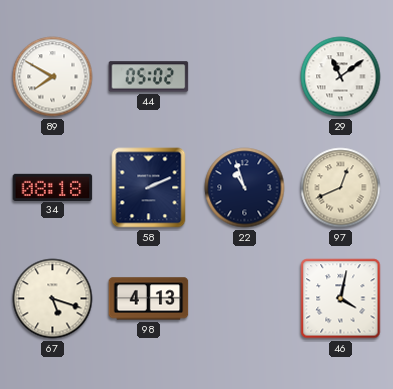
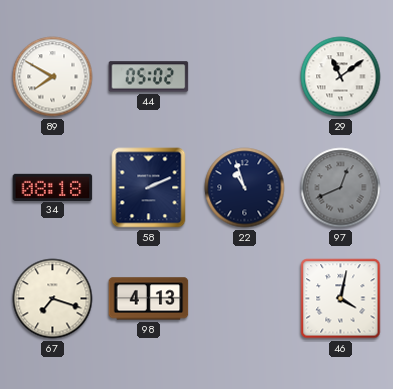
97 dial: cream -> grey (341, 188)
67: 5:18 -> 7:18 (53, 299)
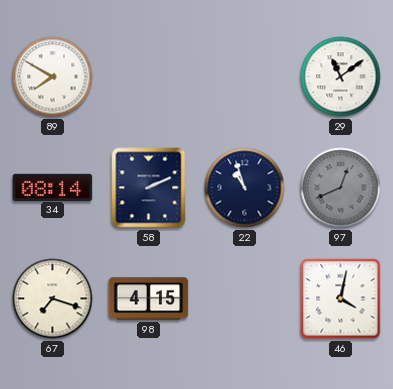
44: 05:02 -> none (149, 77)
34: 08:18 -> 08:14 (53, 187)
98: 4:13 -> 4:15 (149, 299)
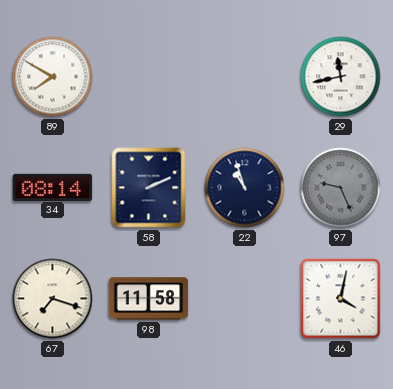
29: 11:09 -> 11:43 (341, 77)
97: 12:41 -> 9:26 (341, 188)
98: 4:15 -> 11:58 (149, 299)
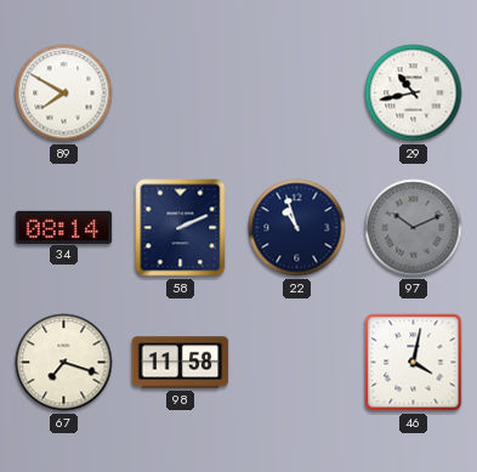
29: 11:43 -> 10:43 (414, 93)
97: 9:26 -> 10:11 (414, 228)
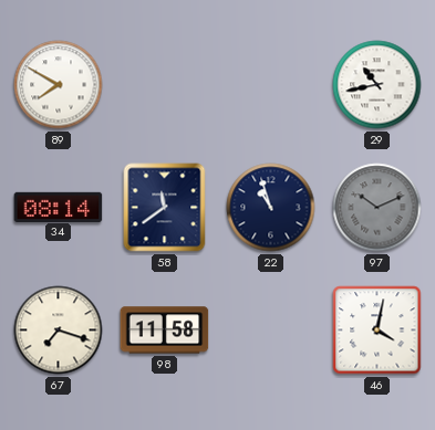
58: 2:11 -> 11:39 (165, 208)
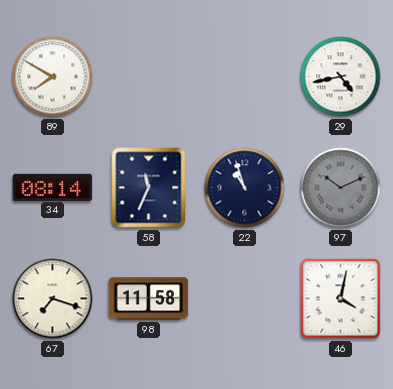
29: 10:43 -> 4:43 (341, 77)
58: 11:39 -> 11:34 (149, 188)
